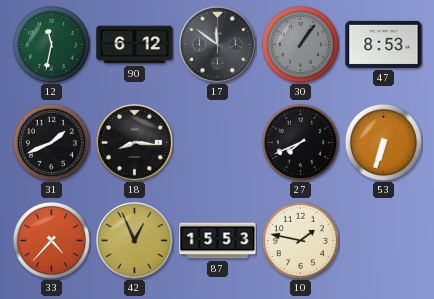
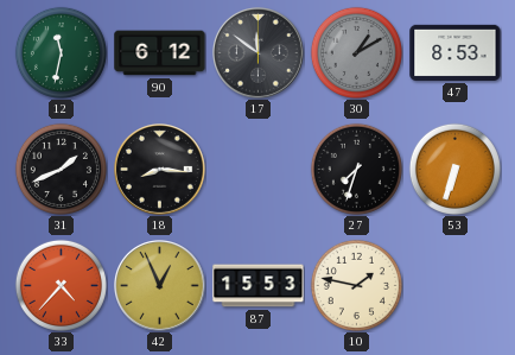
30: 1:06 -> 1:10 (356, 52)
27: 7:41 -> 7:33 (356, 169)
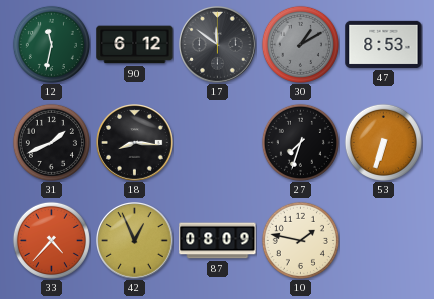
87: 15:53 -> 08:09 (218, 241)
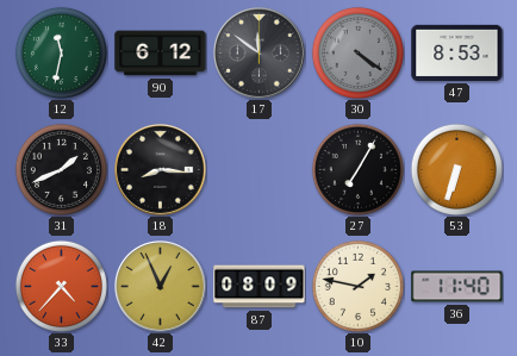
30: 1:10 -> 4:21 (357, 52)
27: 7:33 -> 7:05 (357, 169)
36: none -> 11:40 (457, 287)
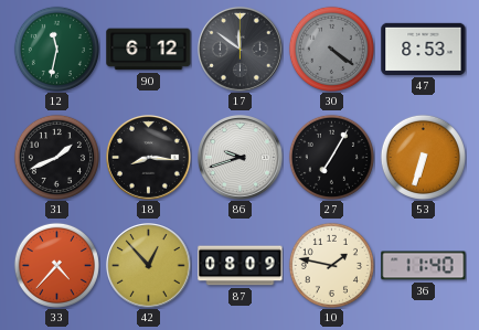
86: none -> 9:42 (241, 158)
42: 12:56 -> 12:53 (149, 266)
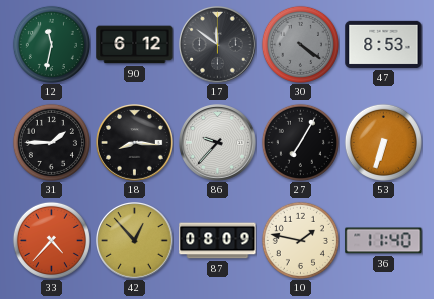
31: 1:41 -> 1:45 (51, 142)
86: 9:42 -> 9:37 (218, 143)
